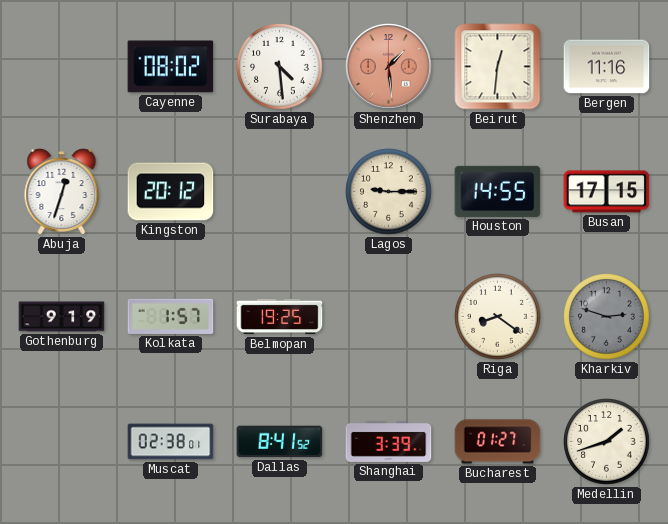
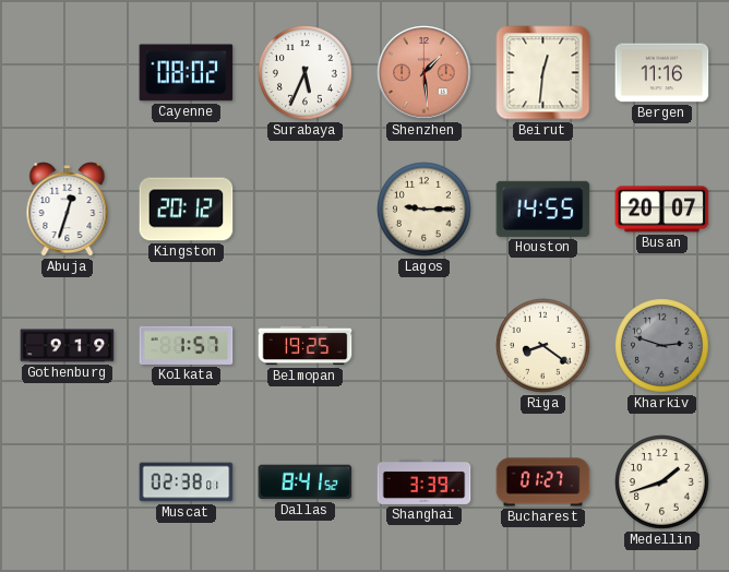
Surabaya: 4:29 -> 5:34 (306, 73)
Busan: 17:15 -> 20:07 (662, 210)
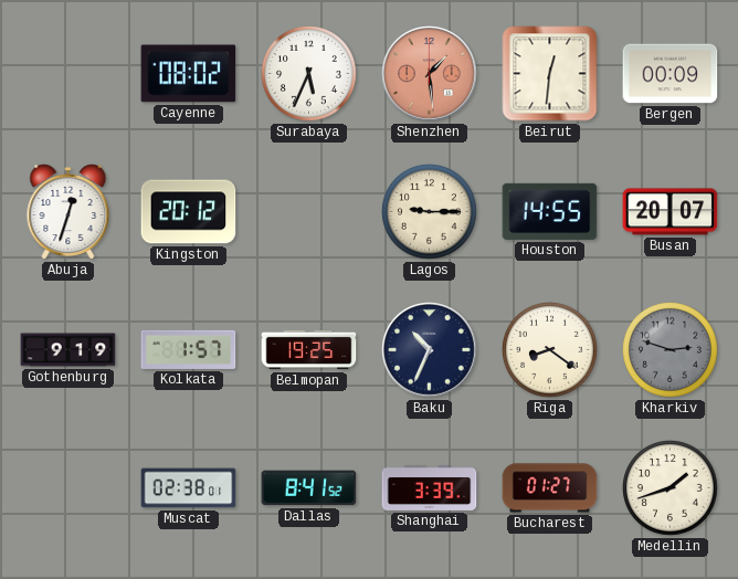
Bergen: 11:16 -> 00:09 (671, 74)
Baku: none -> 10:34 (430, 350)
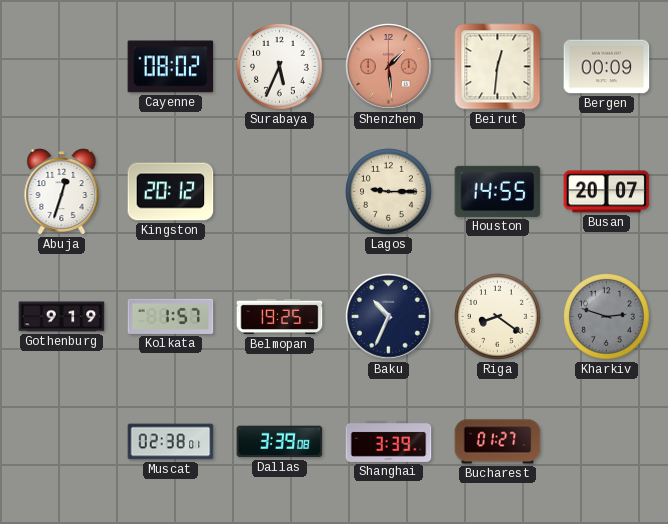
Dallas: 8:41 -> 3:39 (280, 442)
Medellin: 1:42 -> none (671, 488)
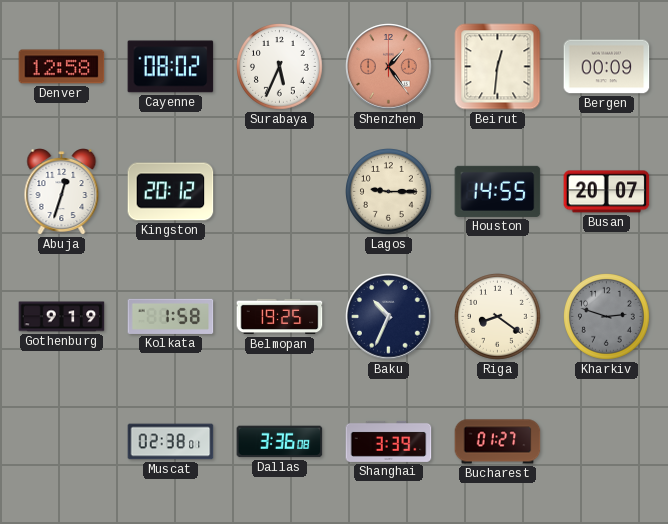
Denver: none -> 12:58 (62, 67)
Shenzhen: 1:29 -> 1:24 (389, 67)
Kolkata: 1:57 -> 1:58 (171, 316)
Dallas: 3:39 -> 3:36 (280, 442)
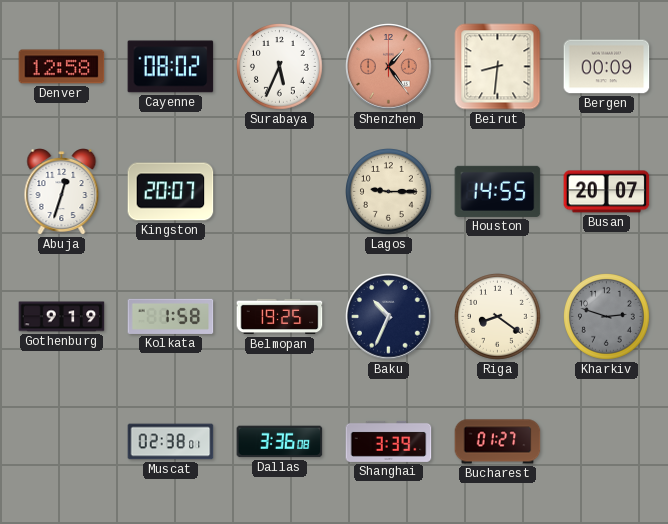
Beirut: 12:31 -> 8:31 (498, 67)
Kingston: 20:12 -> 20:07 (171, 192)
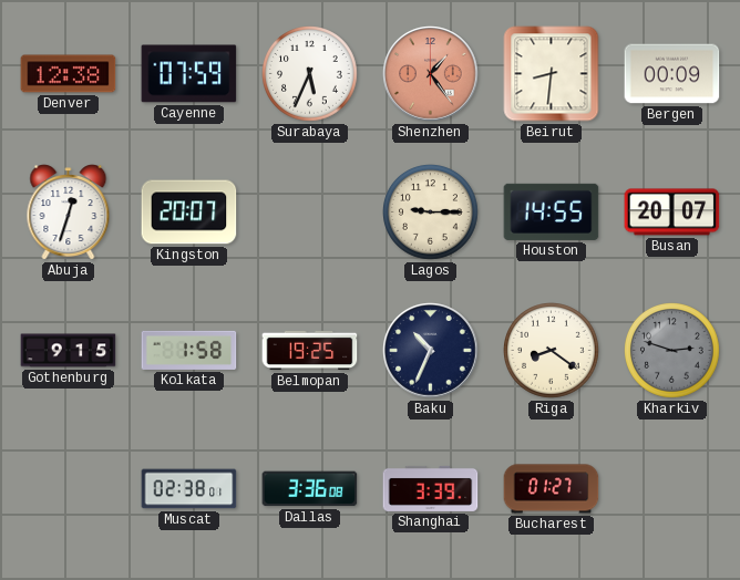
Denver: 12:58 -> 12:38 (69, 74)
Cayenne: 08:02 -> 07:59 (189, 74)
Gothenburg: 9:19 -> 9:15 (69, 351)
